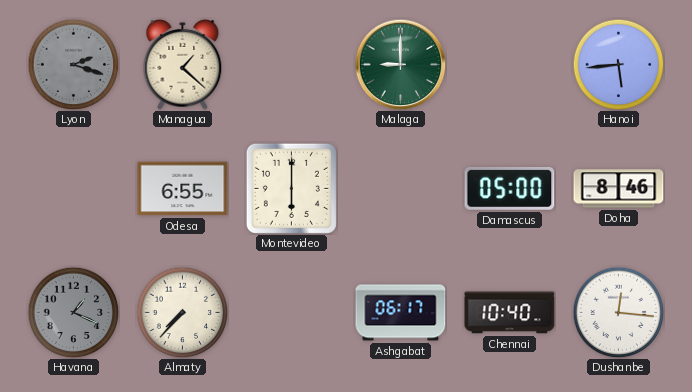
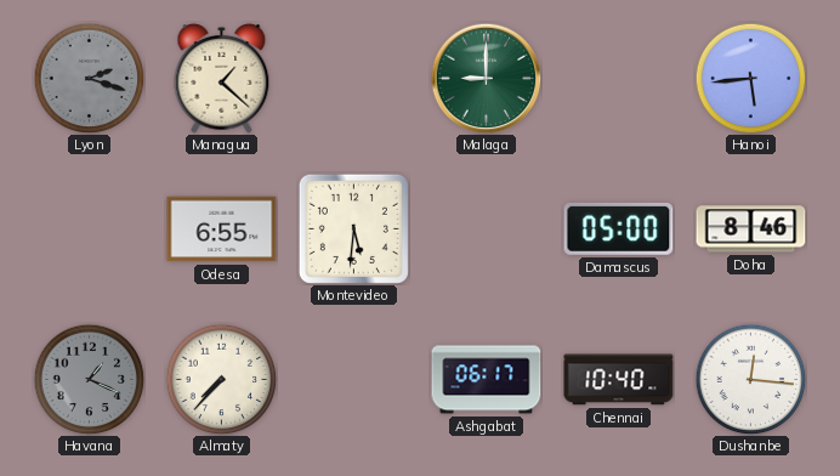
Montevideo: 6:00 -> 5:31 (353, 228)
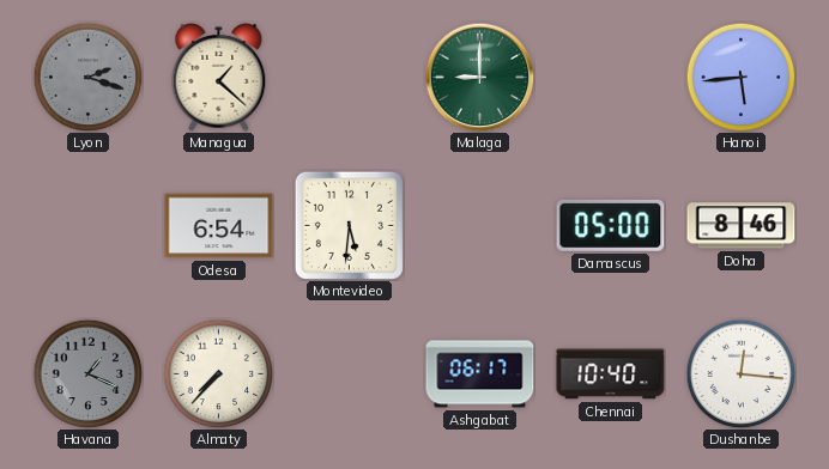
Odesa: 6:55 -> 6:54 (219, 226)
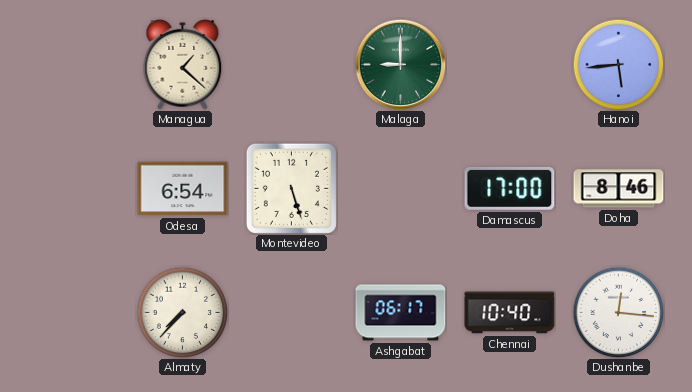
Lyon: 2:18 -> none (87, 77)
Montevideo: 5:31 -> 5:27 (291, 188)
Damascus: 05:00 -> 17:00 (510, 188)
Havana: 1:19 -> none (87, 373)
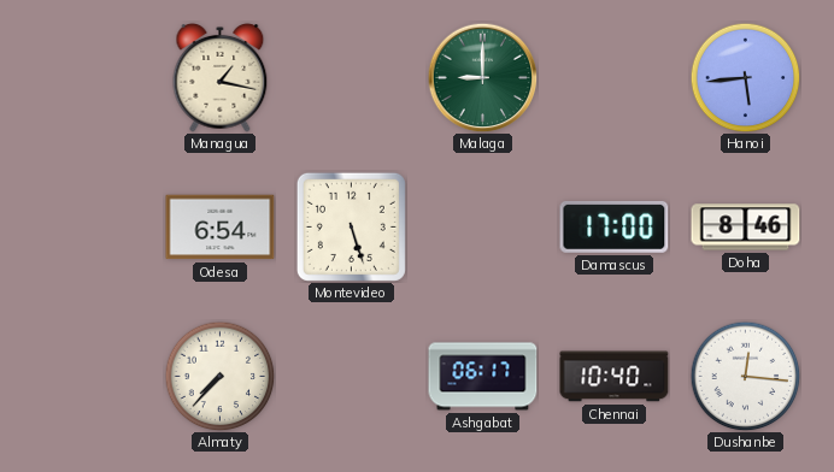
Managua: 1:22 -> 1:17 (221, 78)
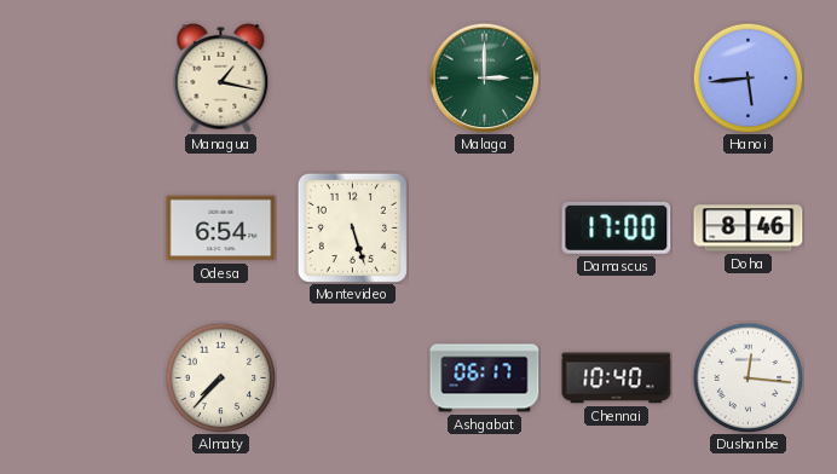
Malaga: 9:00 -> 3:00 (484, 77)
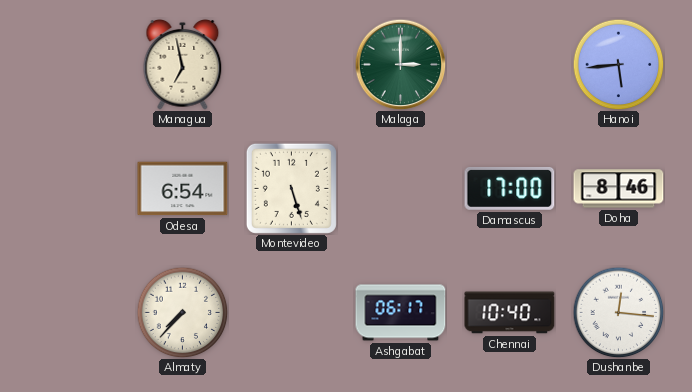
Managua: 1:17 -> 6:58 (183, 65)
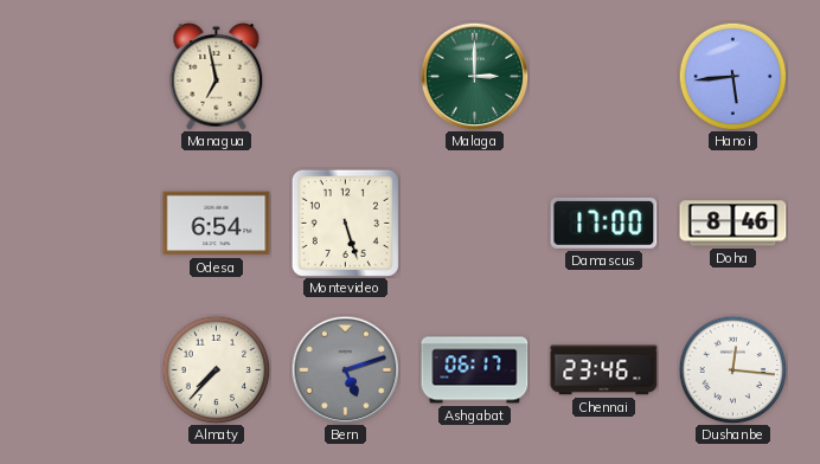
Bern: none -> 5:12 (345, 369)
Chennai: 10:40 -> 23:46 (604, 370)
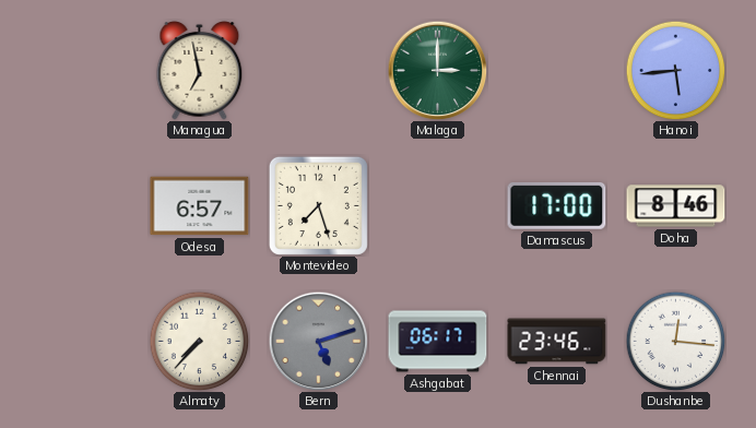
Odesa: 6:54 -> 6:57 (200, 206)
Montevideo: 5:27 -> 7:27 (318, 205)
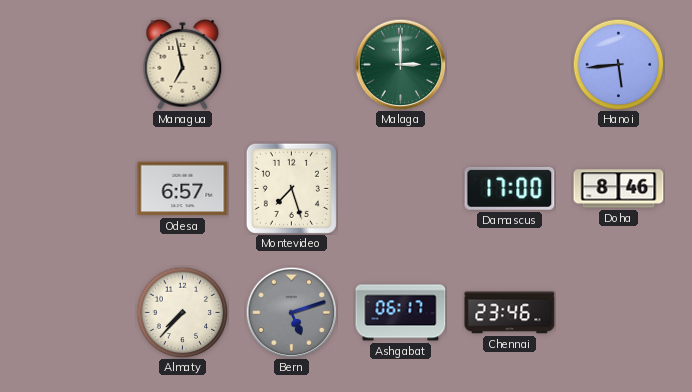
Dushanbe: 12:16 -> none (675, 341)
